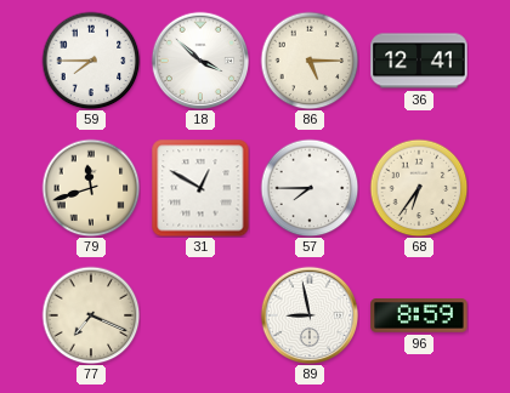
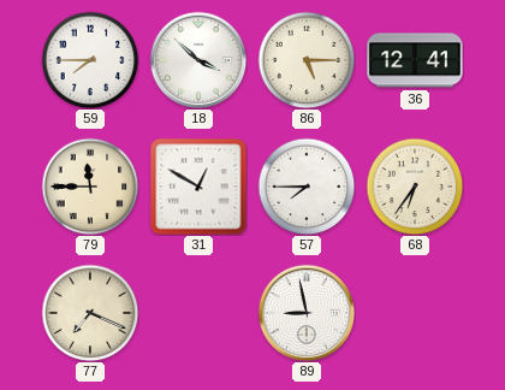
79: 11:42 -> 11:45 (90, 187)
96: 8:59 -> none (419, 317)
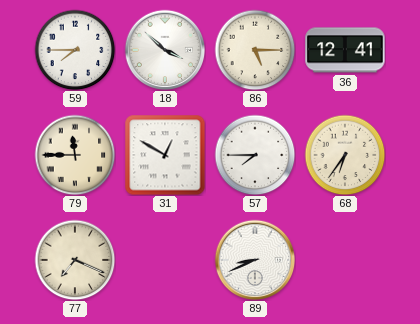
89: 8:58 -> 8:41 (255, 260)
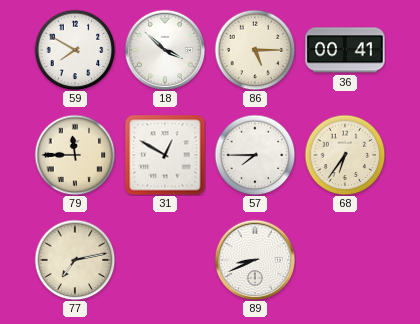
59: 7:45 -> 7:50 (75, 50)
36: 12:41 -> 00:41 (345, 50)
77: 7:19 -> 7:13 (75, 260)
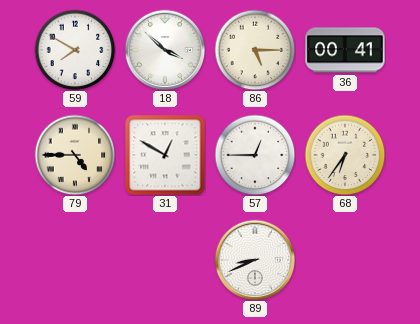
79: 11:45 -> 4:45 (75, 155)
57: 7:45 -> 12:45 (255, 155)
77: 7:13 -> none (75, 260)
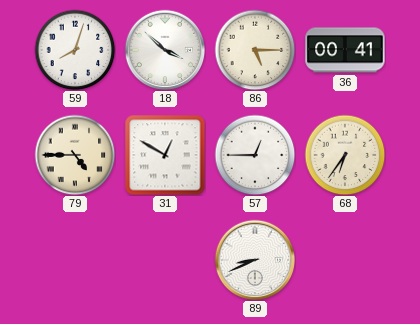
59: 7:50 -> 8:03 (75, 50)
